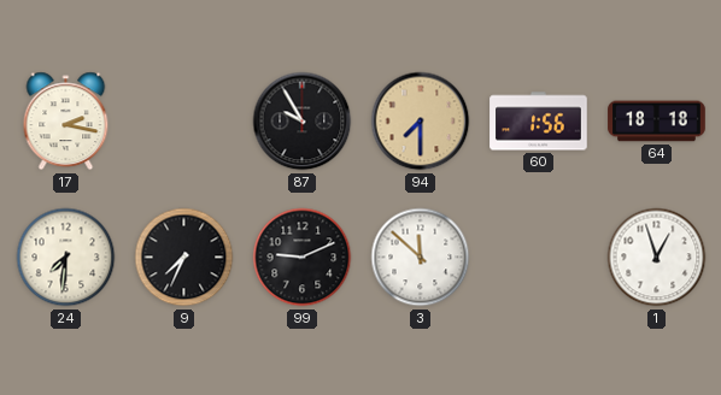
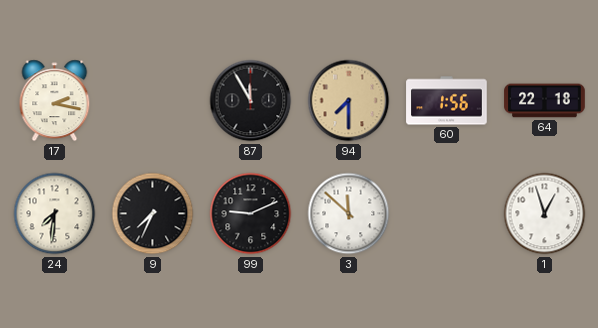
87: 9:55 -> 11:55 (251, 101)
64: 18:18 -> 22:18 (545, 101)
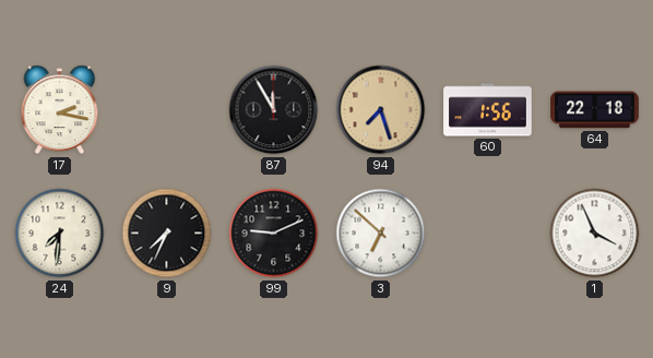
94: 7:30 -> 7:27 (381, 110)
3: 11:52 -> 6:52 (381, 234)
1: 12:57 -> 3:56 (595, 234)
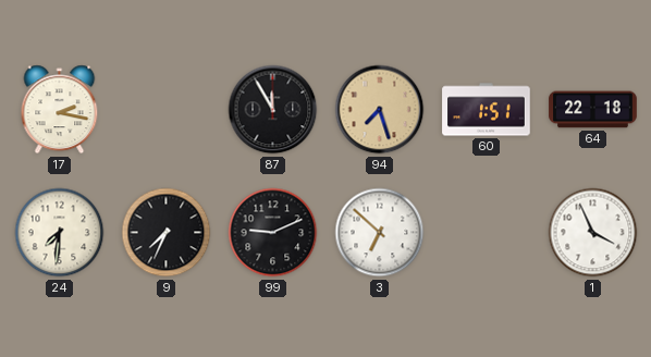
60: 1:56 -> 1:51 (487, 110)
